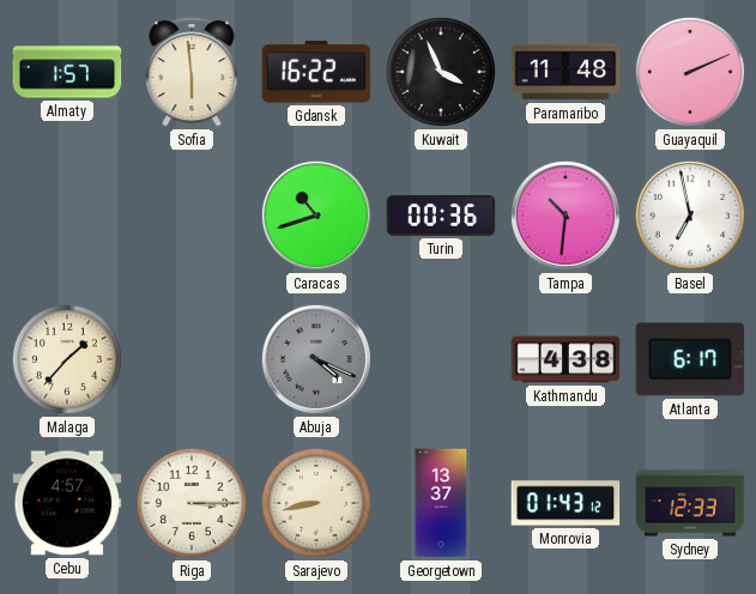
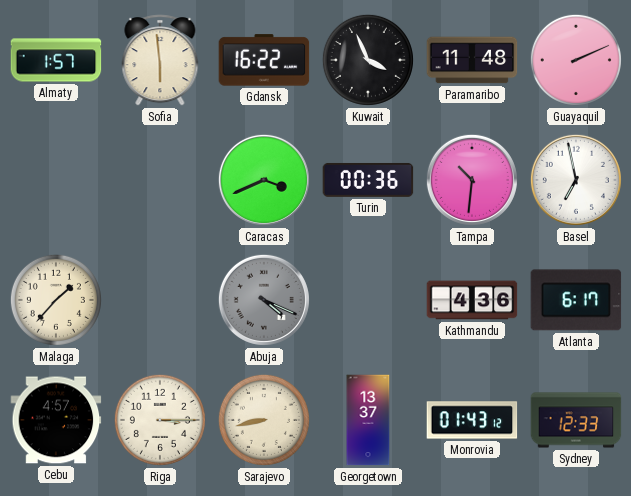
Caracas: 10:42 -> 3:41 (264, 180)
Kathmandu: 4:38 -> 4:36 (472, 300)
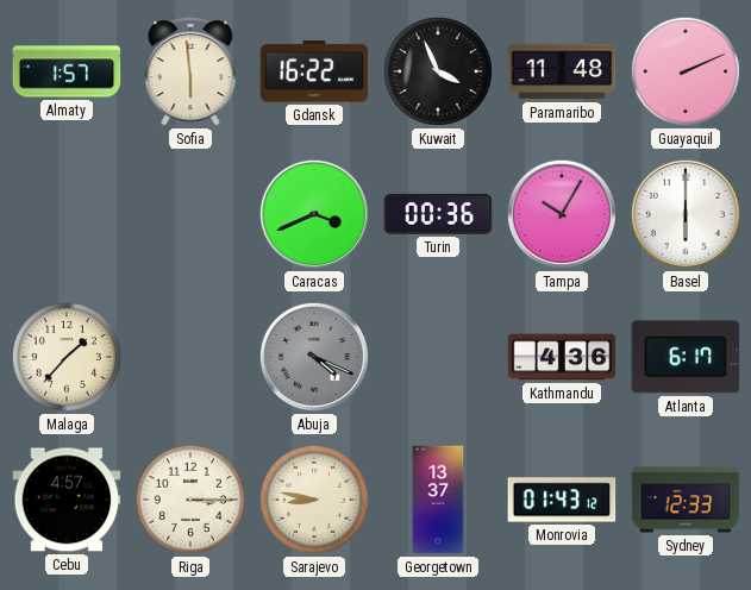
Tampa: 10:31 -> 10:05 (562, 214)
Basel: 6:58 -> 6:00 (686, 214)
Sarajevo: 8:43 -> 8:47 (314, 500)
